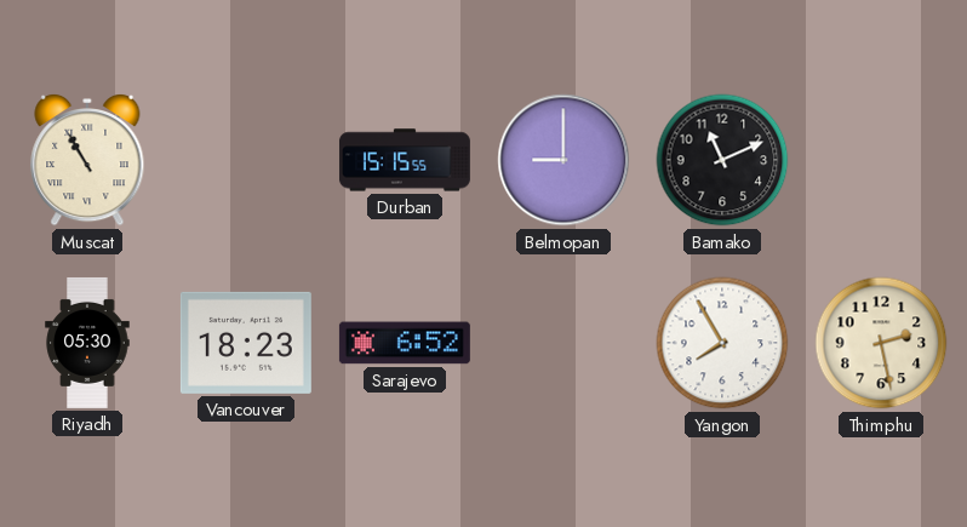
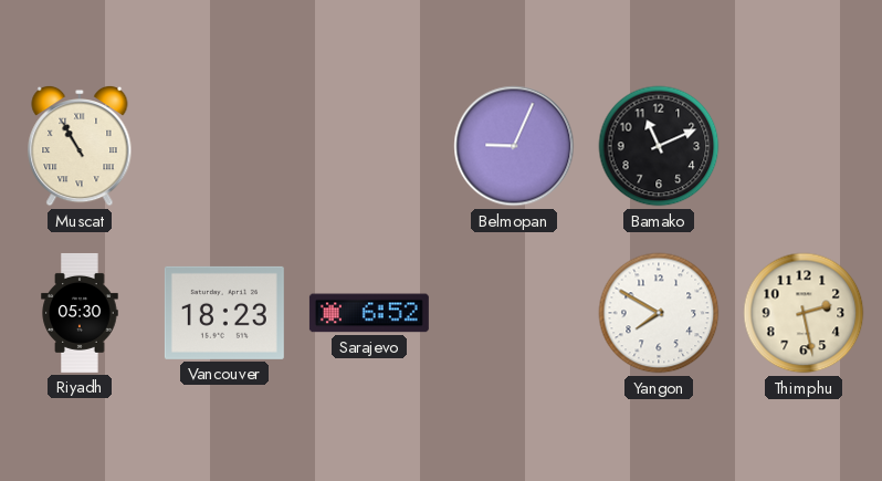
Durban: 15:15 -> none (405, 160)
Belmopan: 9:00 -> 9:04 (514, 146)
Yangon: 7:55 -> 7:50 (659, 313)
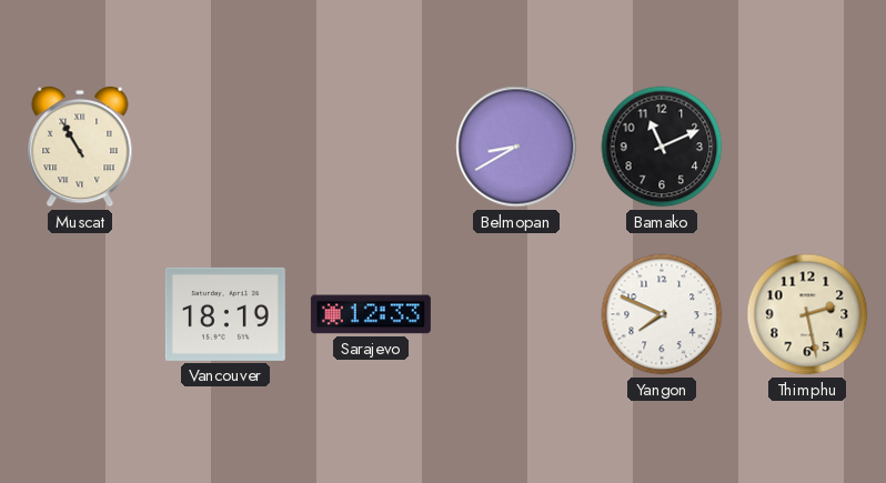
Belmopan: 9:04 -> 8:40 (516, 147)
Riyadh: 05:30 -> none (80, 313)
Vancouver: 18:23 -> 18:19 (225, 314)
Sarajevo: 6:52 -> 12:33 (371, 314)
Yangon: 7:50 -> 7:49 (662, 314)
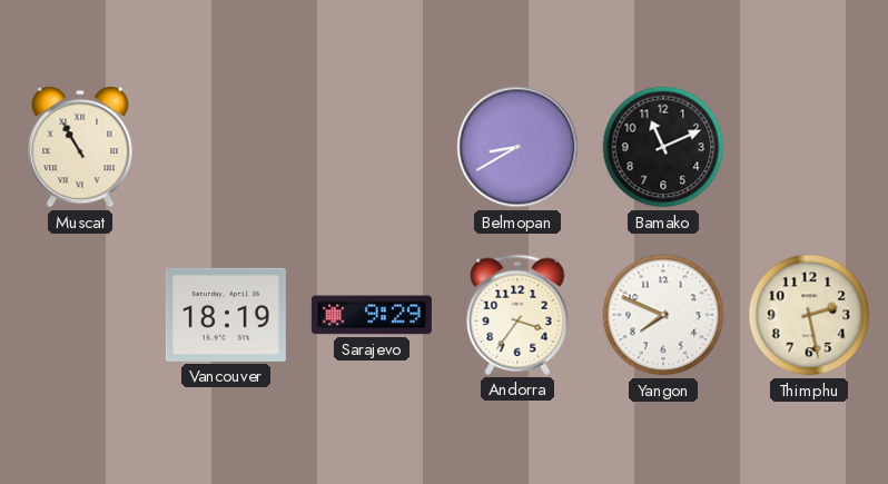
Sarajevo: 12:33 -> 9:29 (372, 315)
Andorra: none -> 3:36 (517, 315)
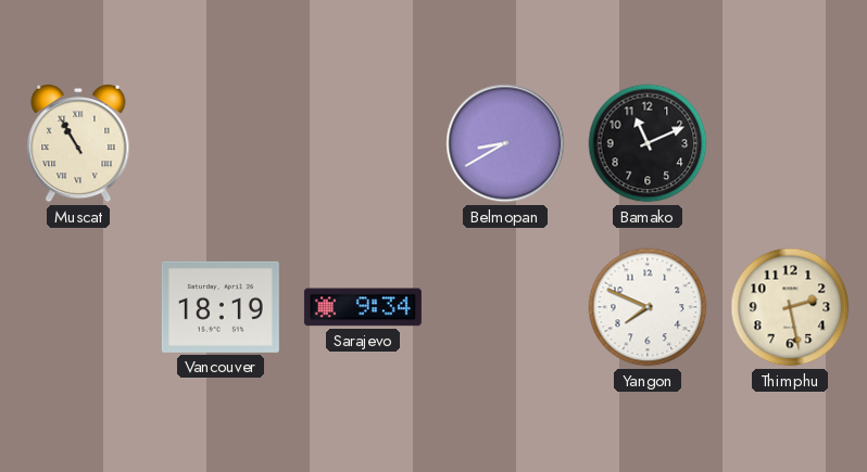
Sarajevo: 9:29 -> 9:34 (363, 307)
Andorra: 3:36 -> none (517, 315)
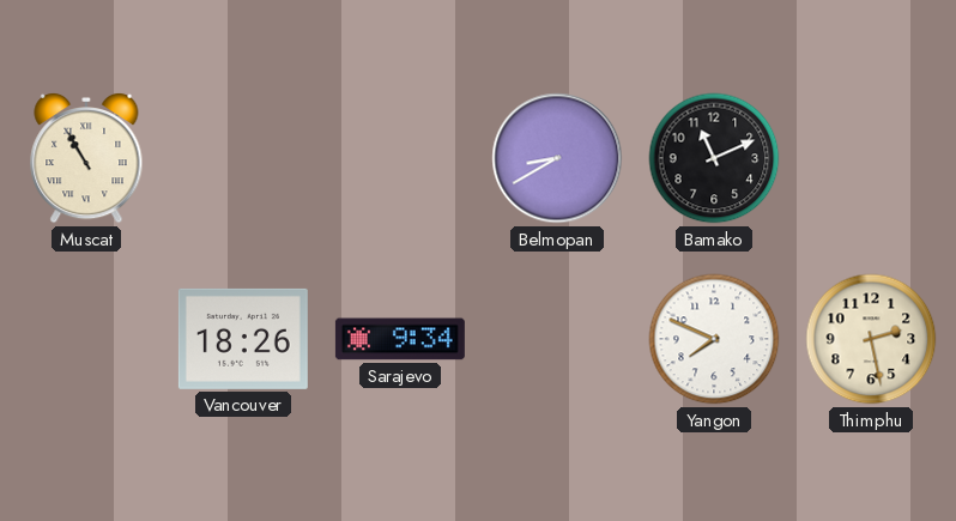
Vancouver: 18:19 -> 18:26 (243, 339)
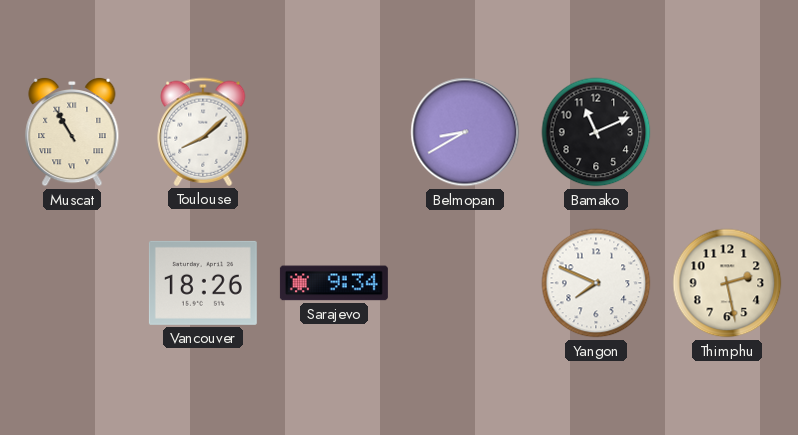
Toulouse: none -> 8:08 (203, 132)
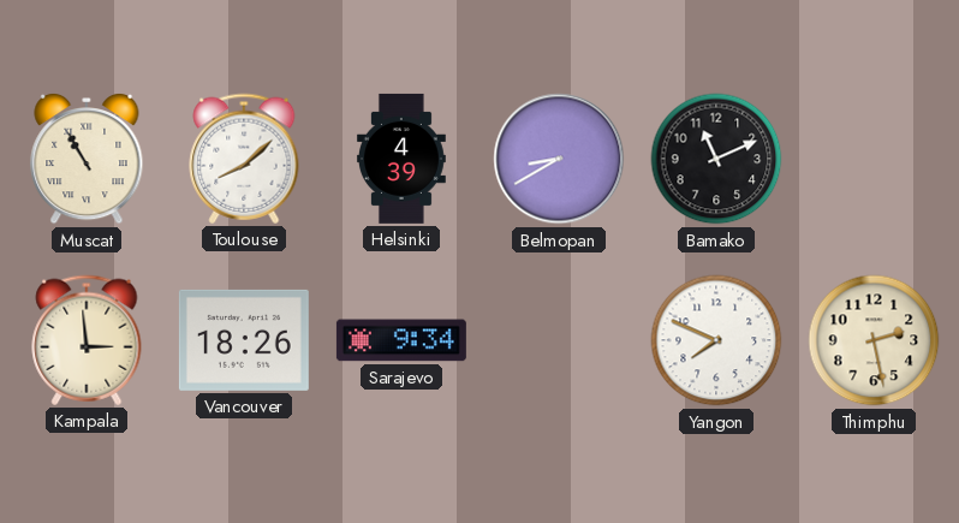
Helsinki: none -> 4:39 (401, 159)
Kampala: none -> 2:59 (87, 340)
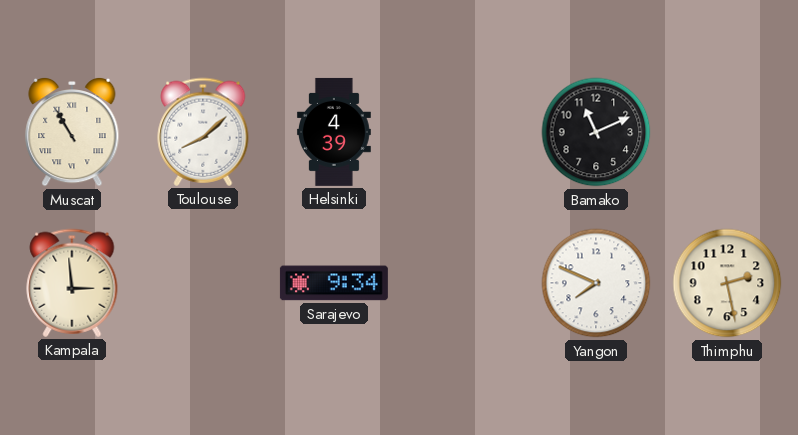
Belmopan: 8:40 -> none (559, 159)
Vancouver: 18:26 -> none (244, 340)
